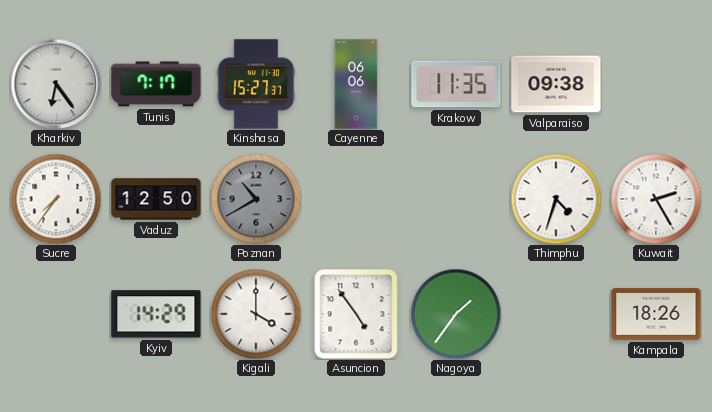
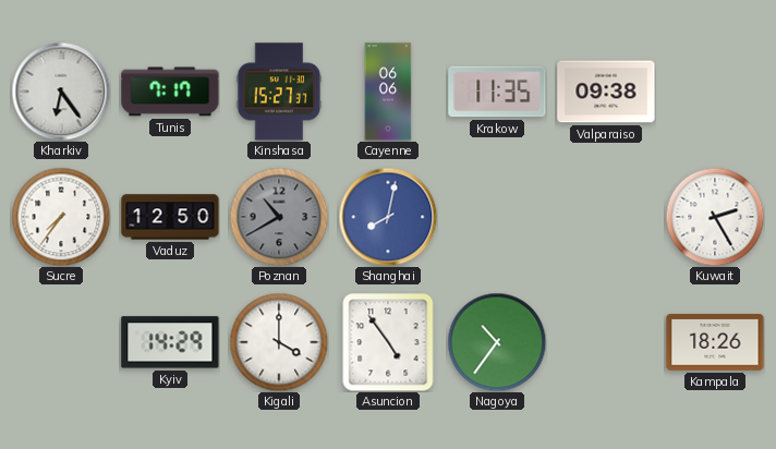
Shanghai: none -> 8:02 (388, 217)
Thimphu: 4:33 -> none (556, 199)
Nagoya: 1:36 -> 10:36 (497, 342)
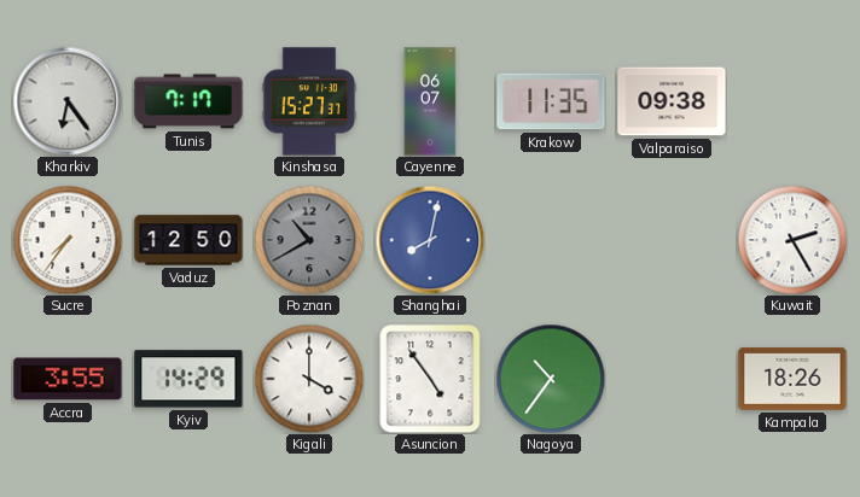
Cayenne: 06:06 -> 06:07 (430, 101)
Accra: none -> 3:55 (68, 379)
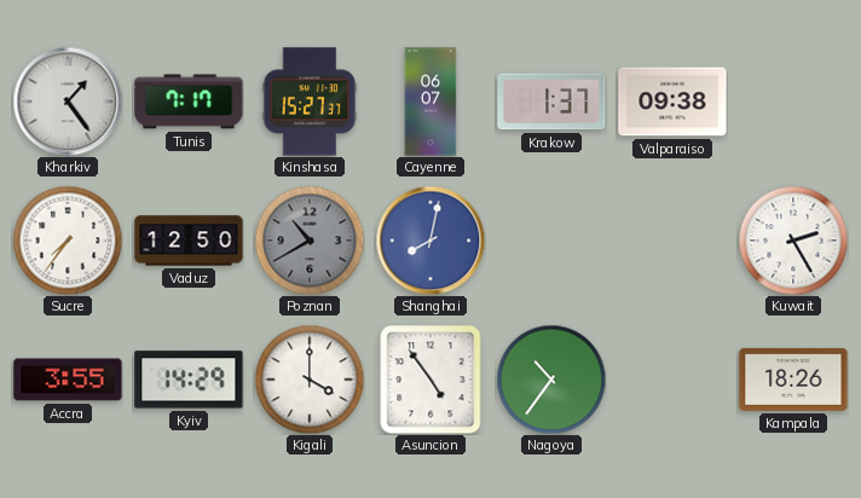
Kharkiv: 6:24 -> 1:24 (68, 102)
Krakow: 11:35 -> 1:37 (551, 102)
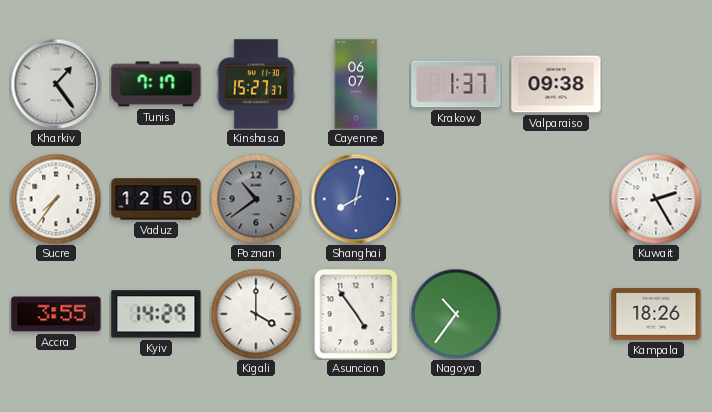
Poznan: 10:40 -> 10:39 (256, 199)
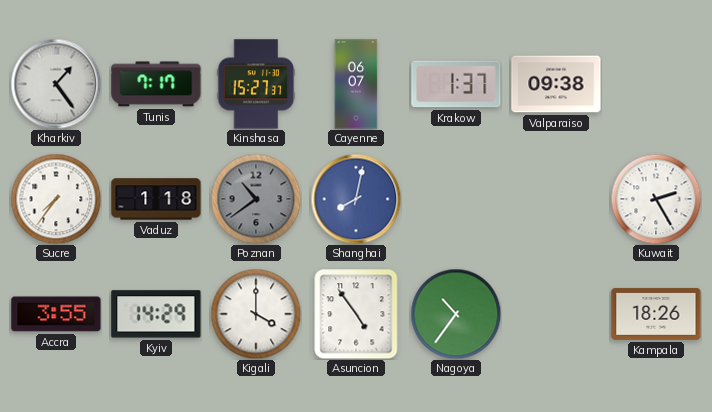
Vaduz: 12:50 -> 1:18 (156, 199)
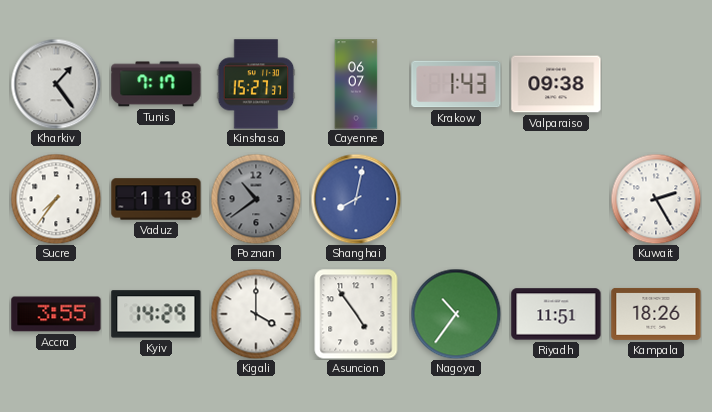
Krakow: 1:37 -> 1:43 (456, 84)
Riyadh: none -> 11:51 (556, 314)
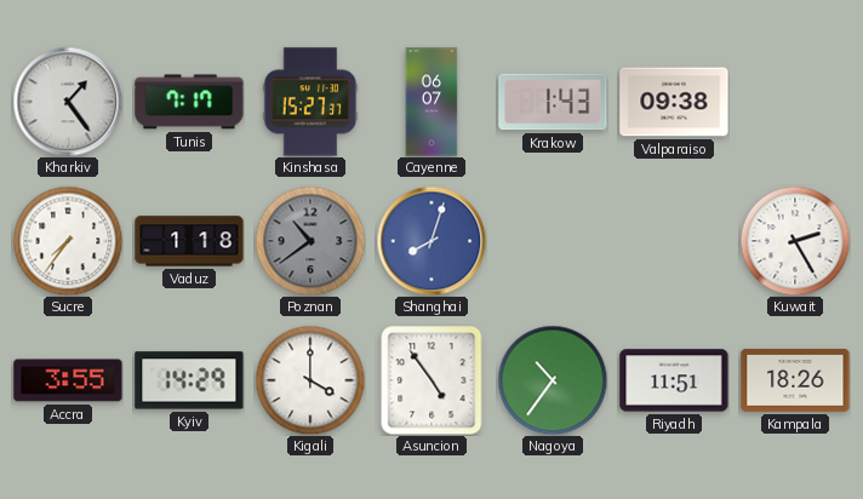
Shanghai: 8:02 -> 8:03 (431, 241)
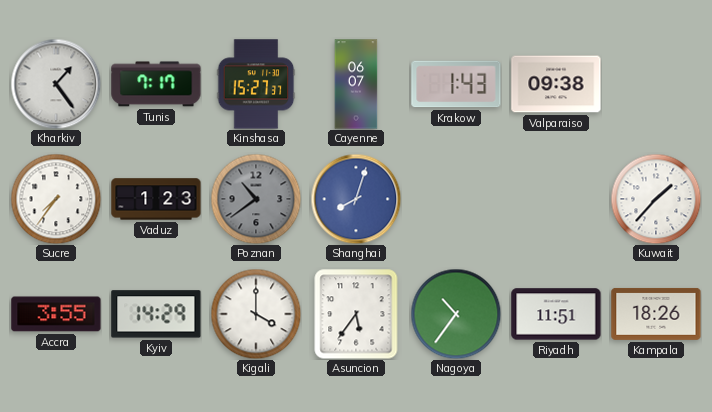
Vaduz: 1:18 -> 1:23 (156, 199)
Kuwait: 2:25 -> 1:37 (656, 199)
Asuncion: 4:54 -> 5:36 (356, 314)
